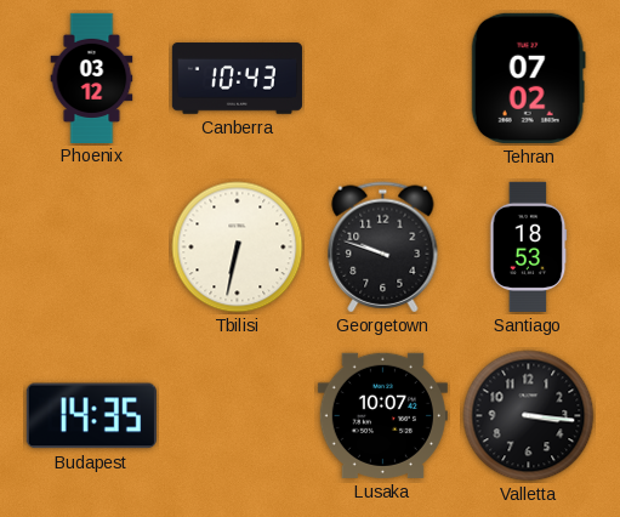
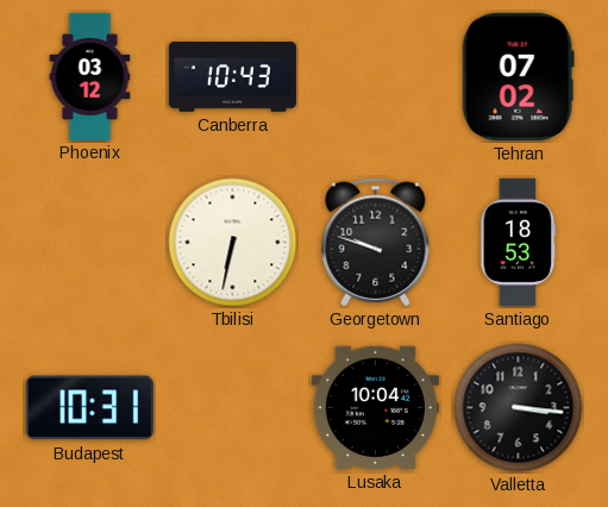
Budapest: 14:35 -> 10:31 (89, 408)
Lusaka: 10:07 -> 10:04 (375, 407)
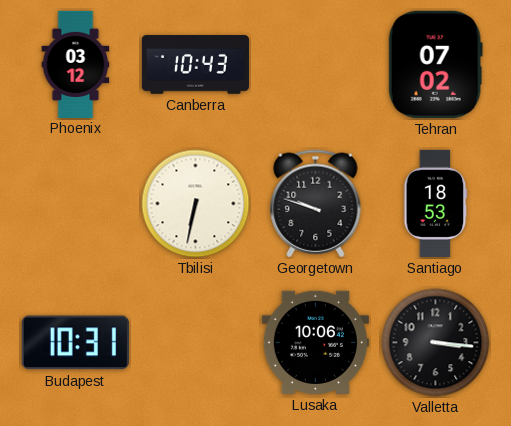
Lusaka: 10:04 -> 10:06 (315, 342)
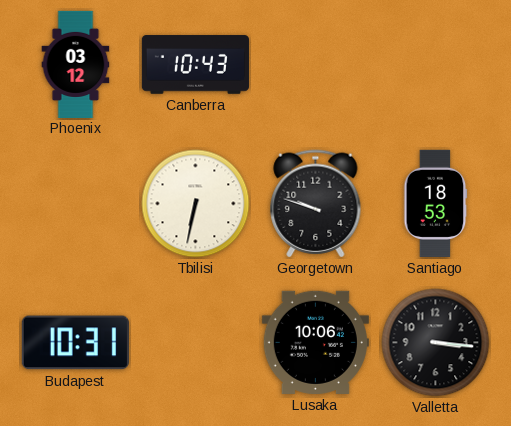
Tehran: 07:02 -> none (435, 64)
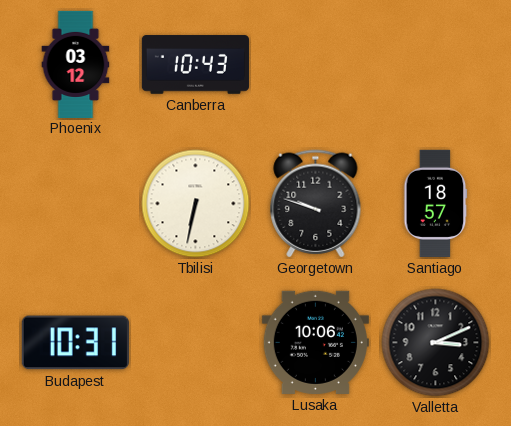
Santiago: 18:53 -> 18:57 (436, 203)
Valletta: 3:16 -> 3:11 (436, 343)
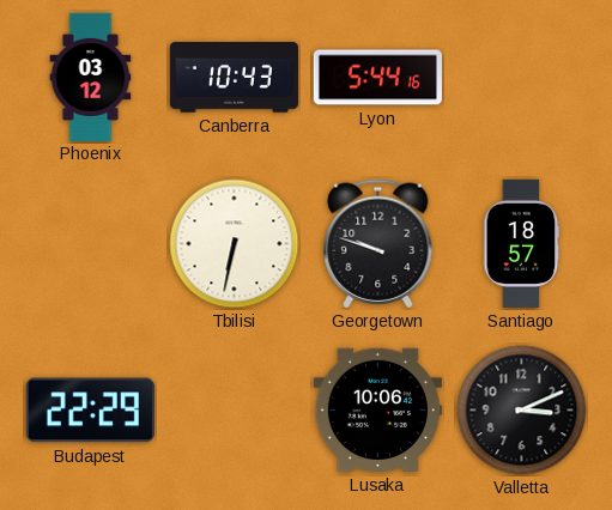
Lyon: none -> 5:44 (377, 78)
Budapest: 10:31 -> 22:29 (90, 411)
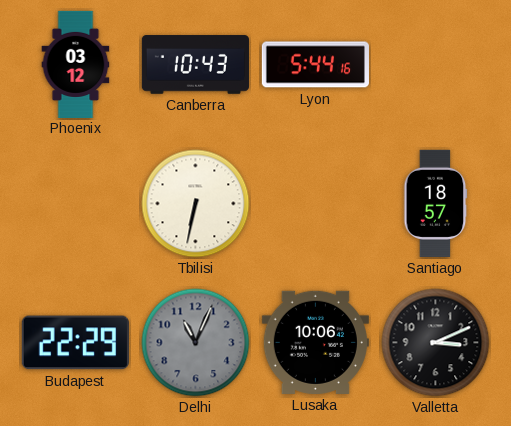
Georgetown: 9:48 -> none (378, 244)
Delhi: none -> 11:04 (196, 343)
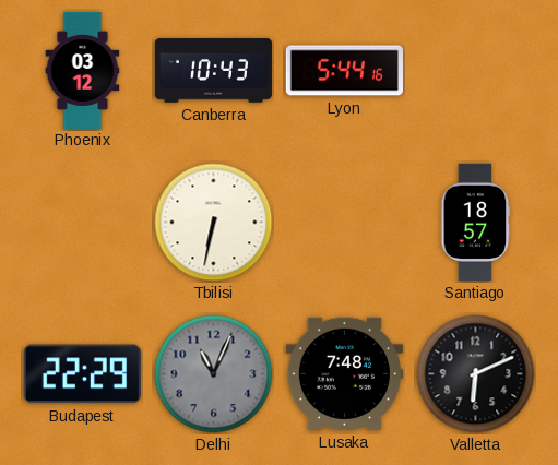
Lusaka: 10:06 -> 7:48 (344, 373)
Valletta: 3:11 -> 6:11 (476, 374)
